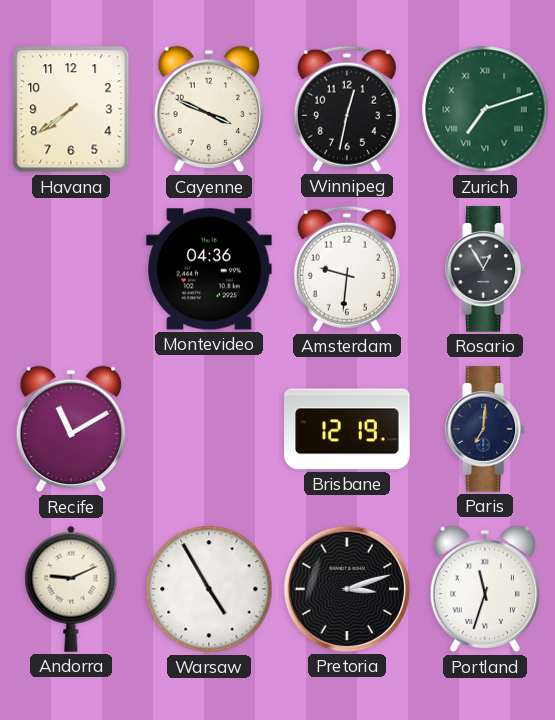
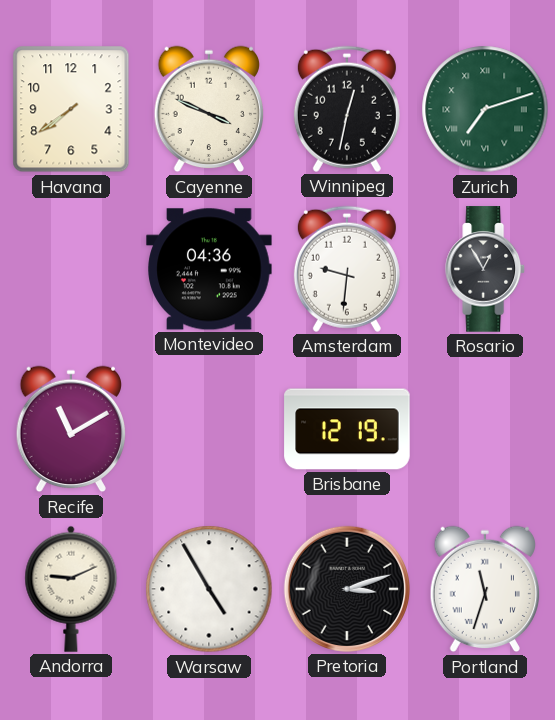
Paris: 7:01 -> none (486, 429)
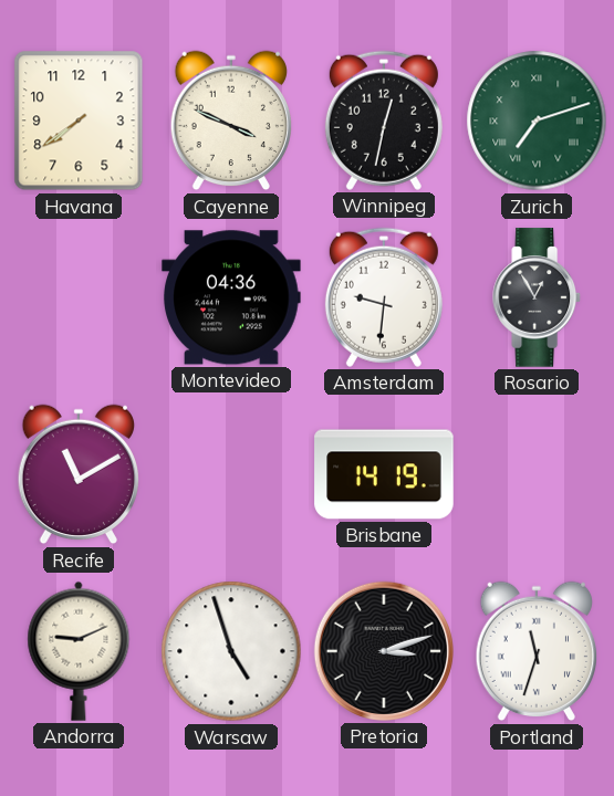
Brisbane: 12:19 -> 14:19 (384, 474)
Warsaw: 4:55 -> 4:57 (231, 651)
